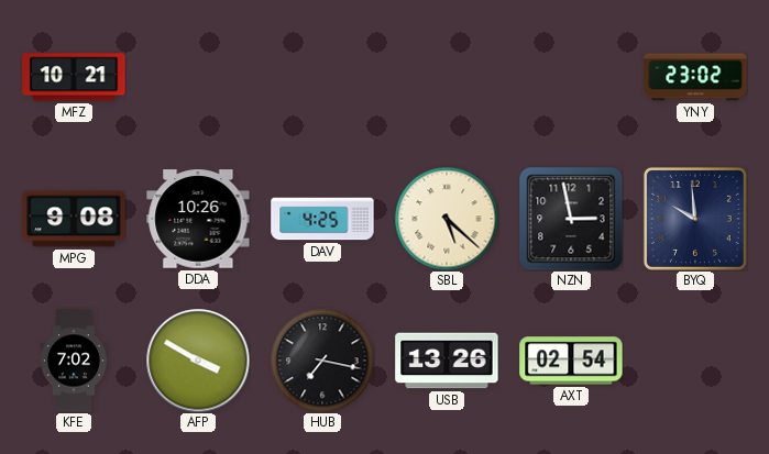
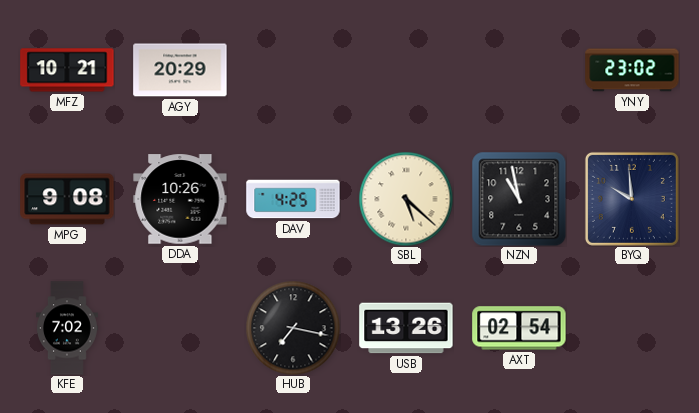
AGY: none -> 20:29 (180, 70)
NZN: 2:58 -> 10:58 (519, 199)
AFP: 3:50 -> none (198, 361)
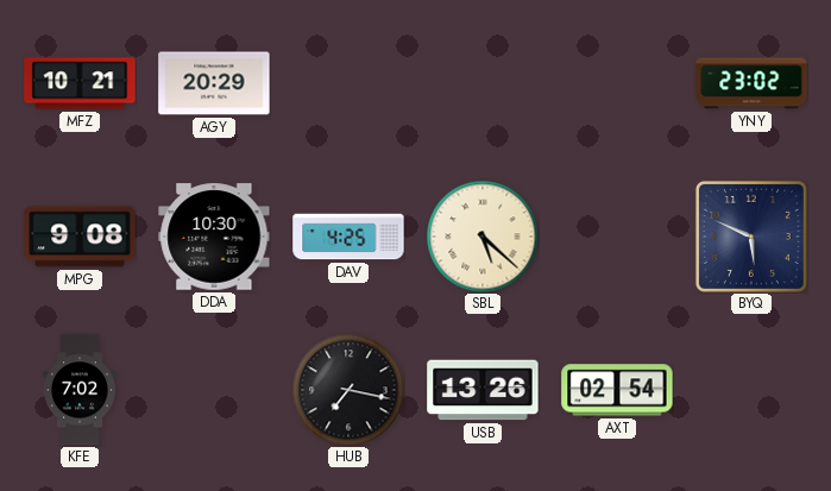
DDA: 10:26 -> 10:30 (214, 237)
NZN: 10:58 -> none (519, 199)
BYQ: 9:59 -> 5:49 (751, 237)
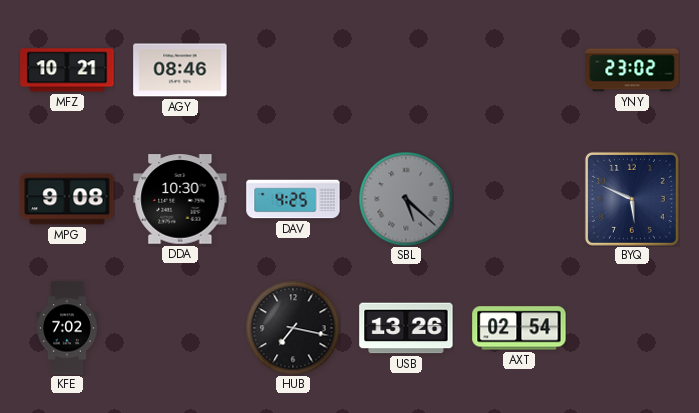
AGY: 20:29 -> 08:46 (180, 70)
SBL dial: cream -> grey (406, 199)
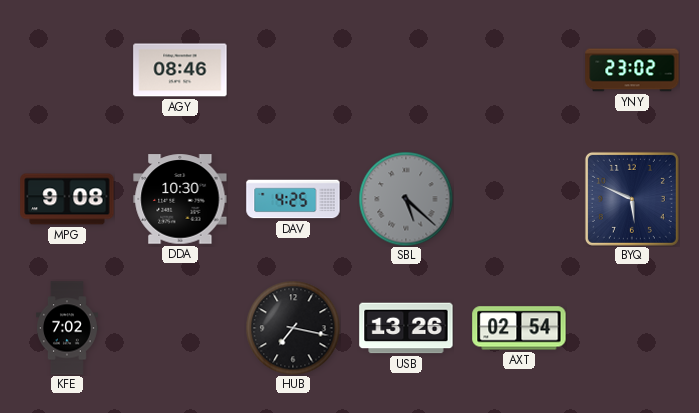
MFZ: 10:21 -> none (67, 70)
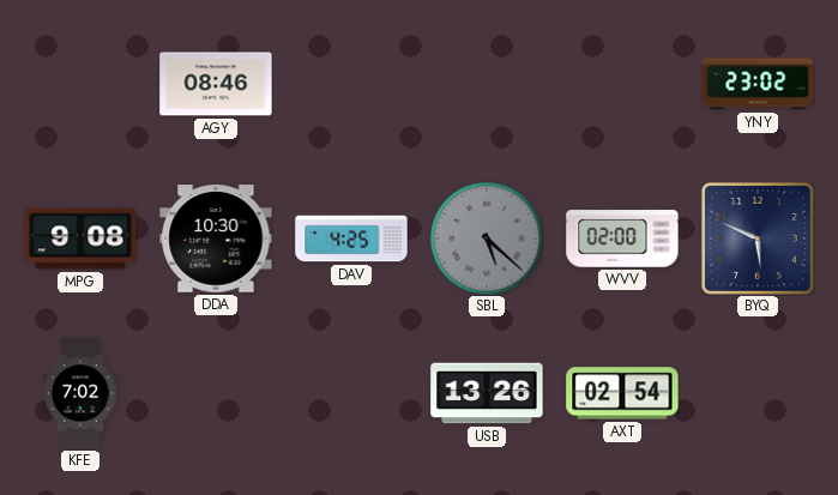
WVV: none -> 02:00 (622, 239)
HUB: 7:17 -> none (293, 328)
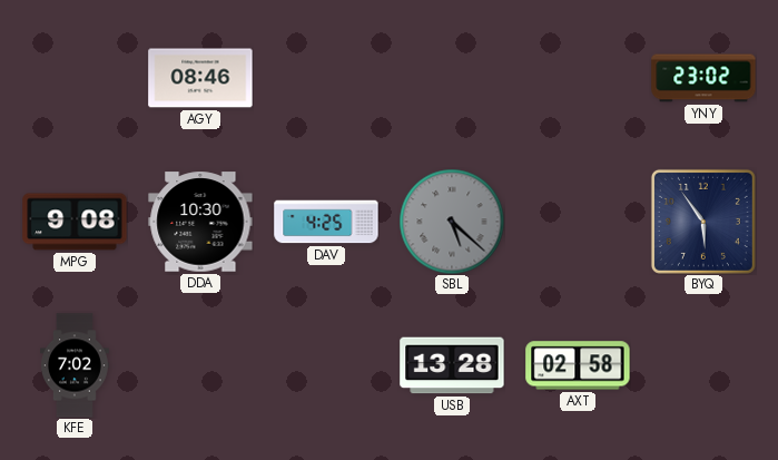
WVV: 02:00 -> none (622, 239)
BYQ: 5:49 -> 5:54 (703, 222)
USB: 13:26 -> 13:28 (452, 365)
AXT: 02:54 -> 02:58 (578, 365)
